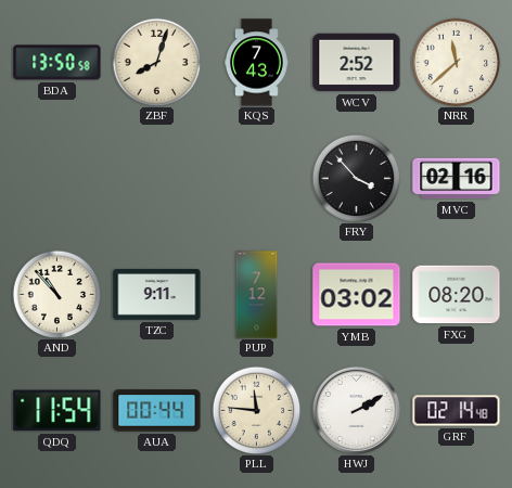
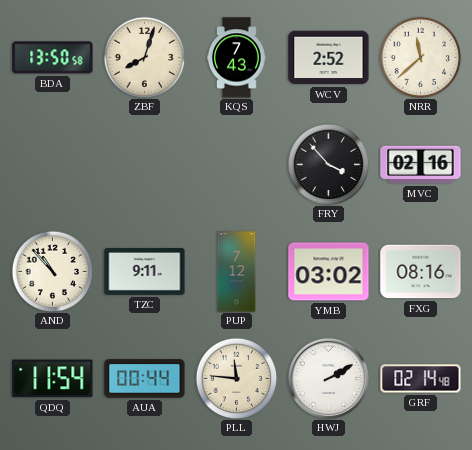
FXG: 08:20 -> 08:16 (421, 272)
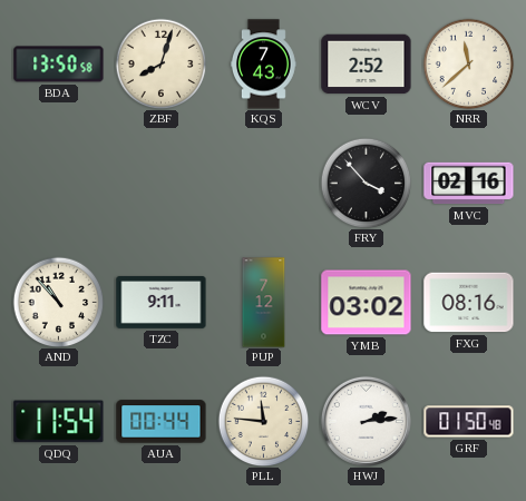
HWJ: 2:10 -> 2:14 (366, 421)
GRF: 02:14 -> 01:50 (469, 422)
